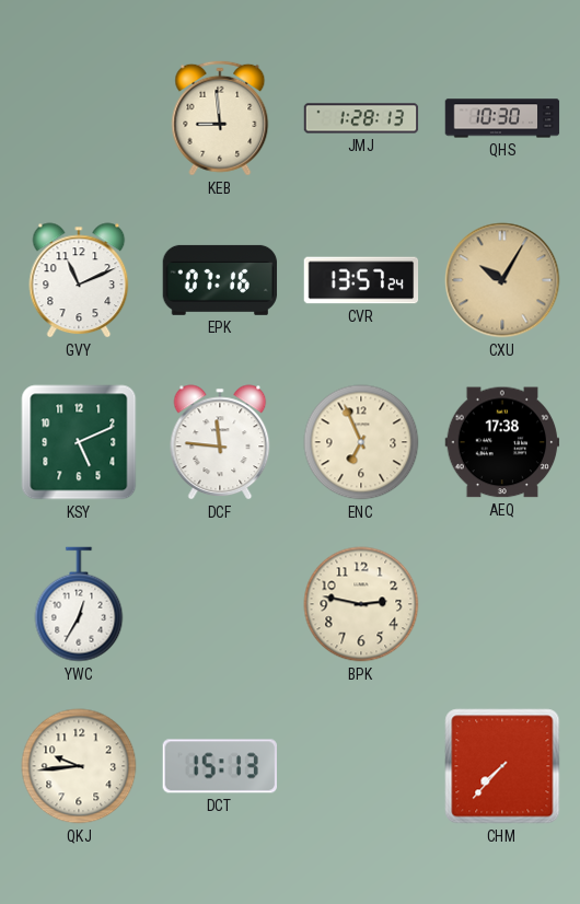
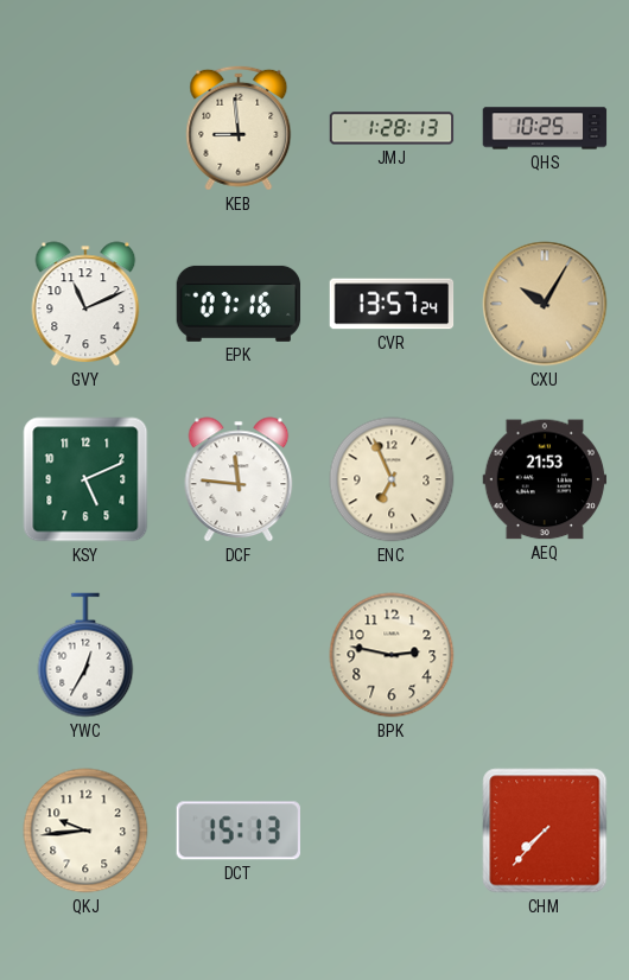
QHS: 10:30 -> 10:25 (545, 128)
AEQ: 17:38 -> 21:53 (545, 479)
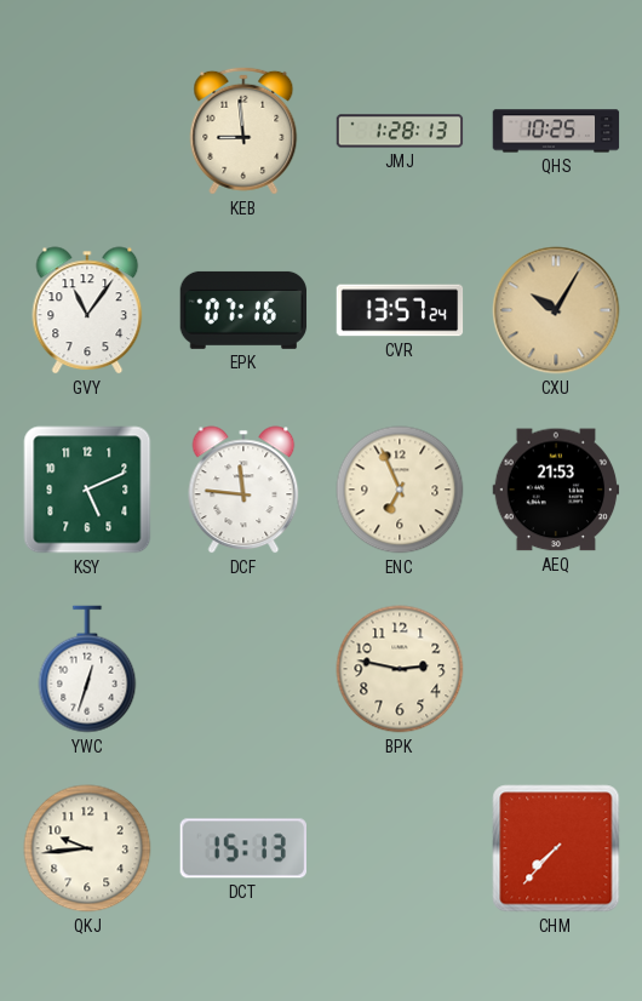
GVY: 11:11 -> 11:06 (87, 310)
YWC: 12:35 -> 12:33 (87, 669)
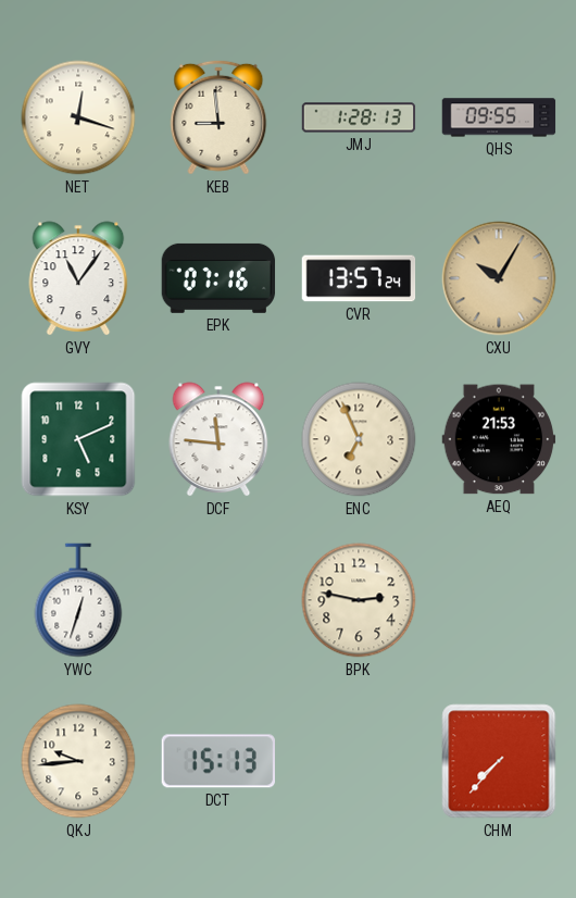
NET: none -> 12:18 (78, 117)
QHS: 10:25 -> 09:55 (499, 117)
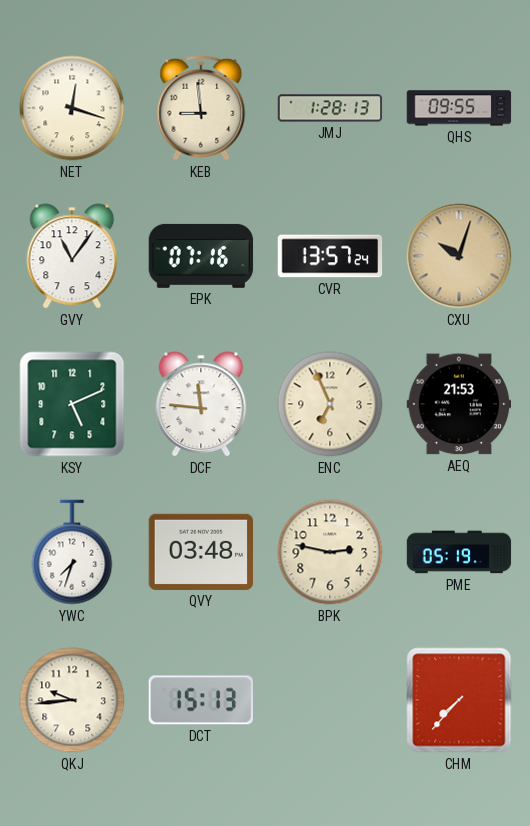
CXU: 10:05 -> 10:03 (459, 256)
YWC: 12:33 -> 7:33 (72, 552)
QVY: none -> 03:48 (201, 552)
PME: none -> 05:19 (459, 552)
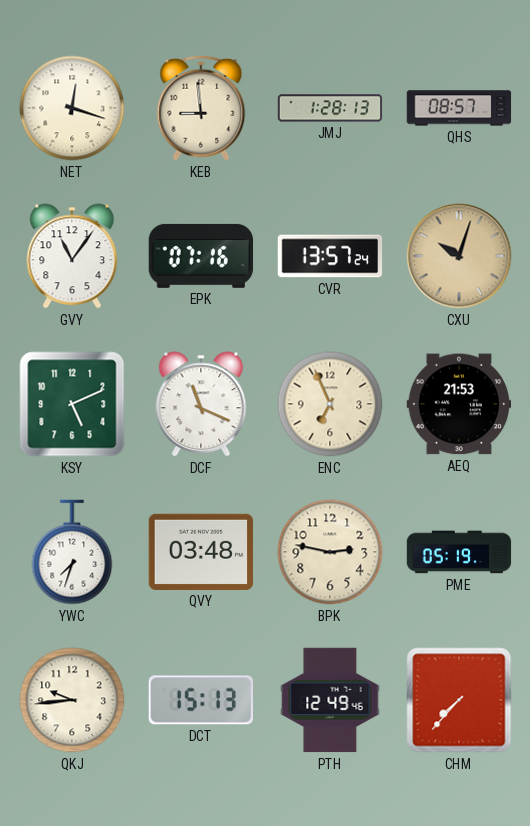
QHS: 09:55 -> 08:57 (459, 108)
DCF: 11:46 -> 11:19 (201, 404)
PTH: none -> 12:49 (330, 700)
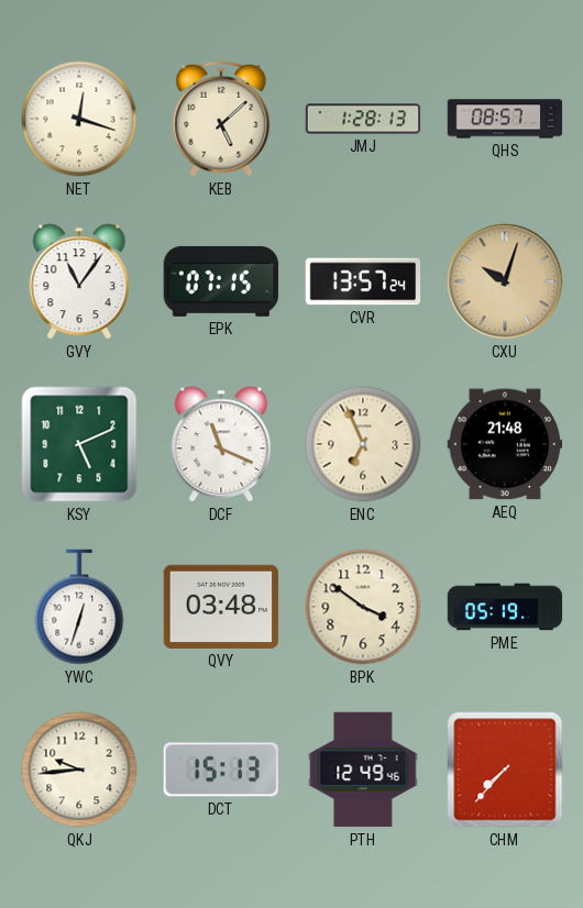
KEB: 8:59 -> 5:08 (221, 119)
EPK: 07:16 -> 07:15 (221, 281)
AEQ: 21:53 -> 21:48 (505, 444)
YWC: 7:33 -> 12:33 (79, 607)
BPK: 2:47 -> 3:51 (363, 607)
